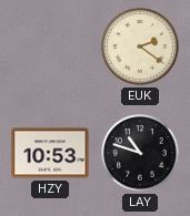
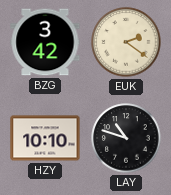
BZG: none -> 3:42 (45, 42)
HZY: 10:53 -> 10:10 (45, 138)
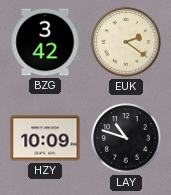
HZY: 10:10 -> 10:09 (45, 138)
